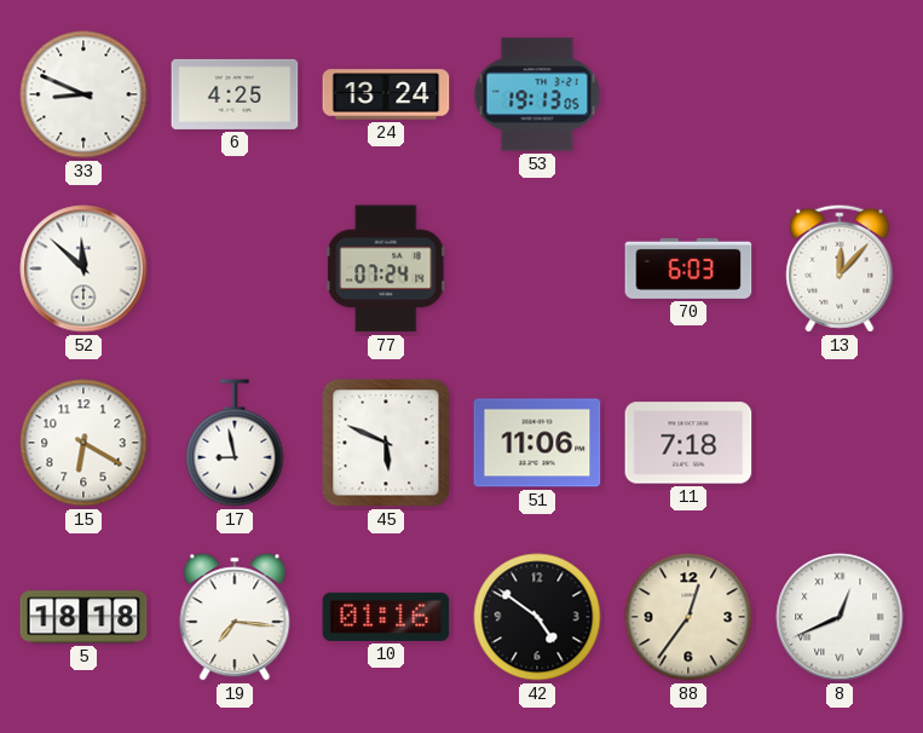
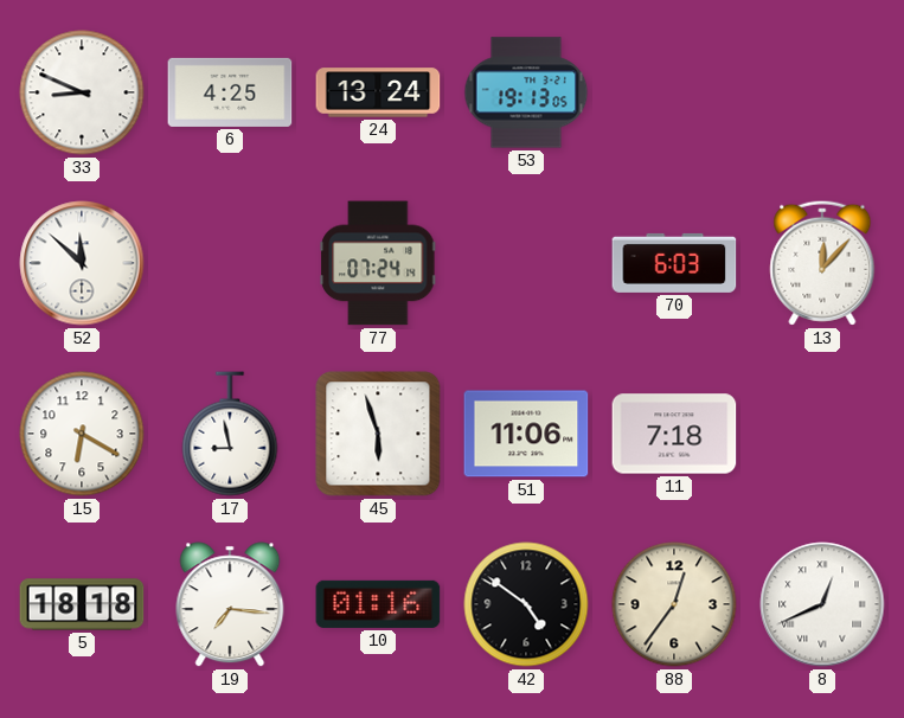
45: 5:49 -> 5:57 (378, 434)
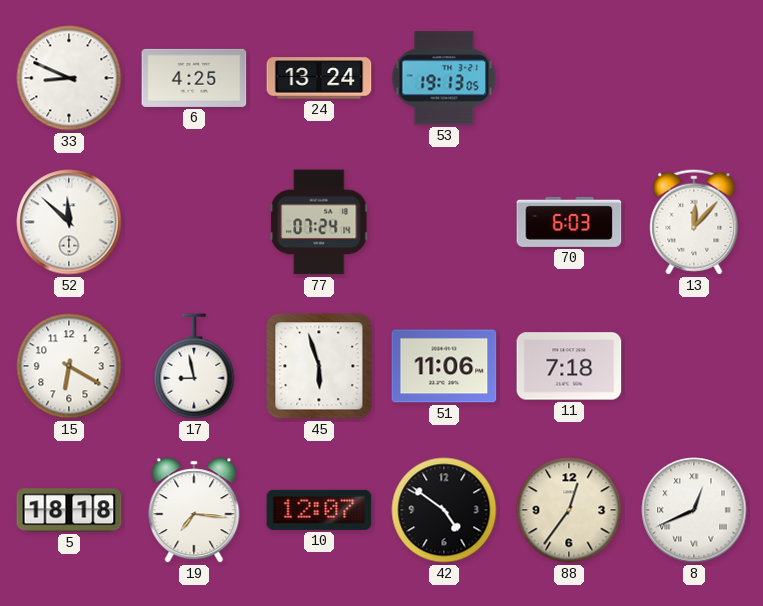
10: 01:16 -> 12:07 (319, 510)
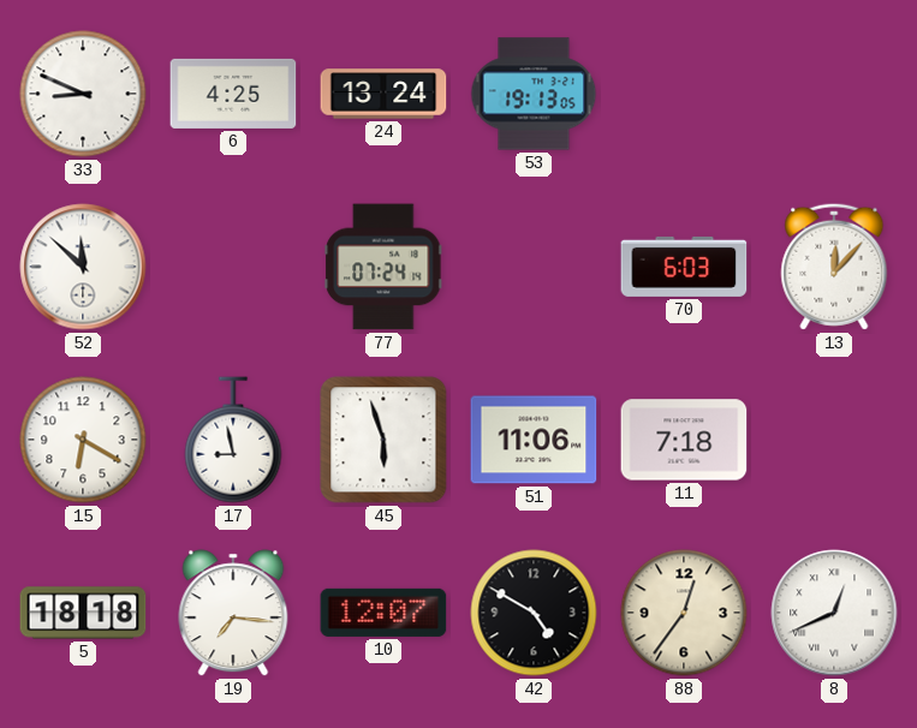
42: 4:51 -> 4:50 (534, 613)
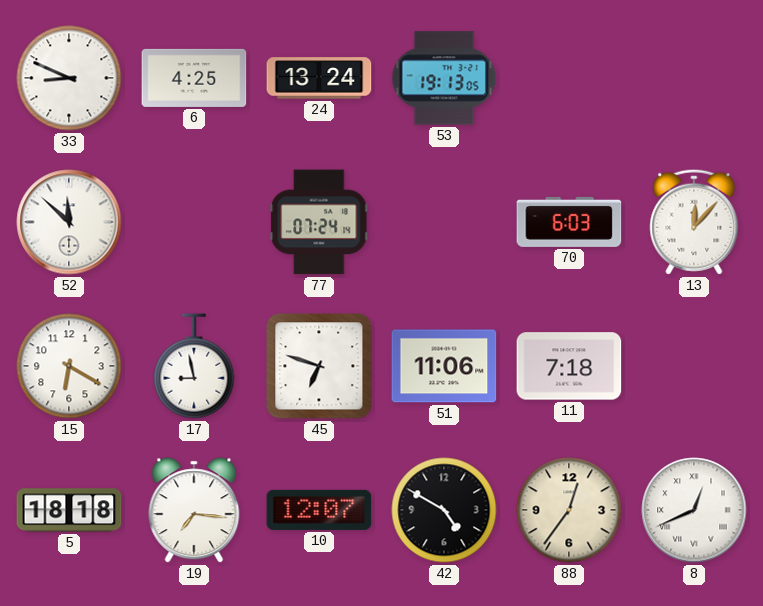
45: 5:57 -> 6:48 (319, 366)
